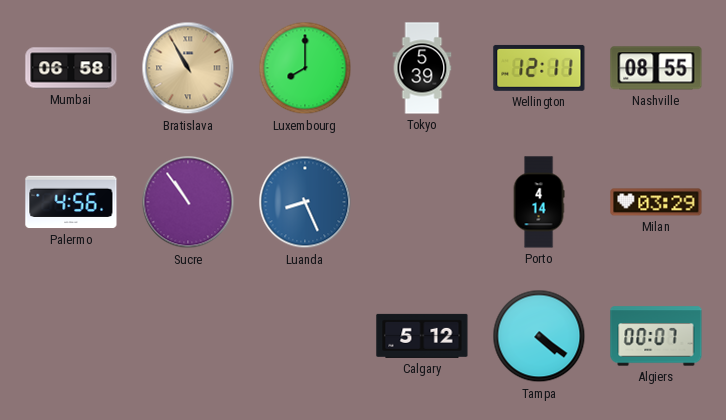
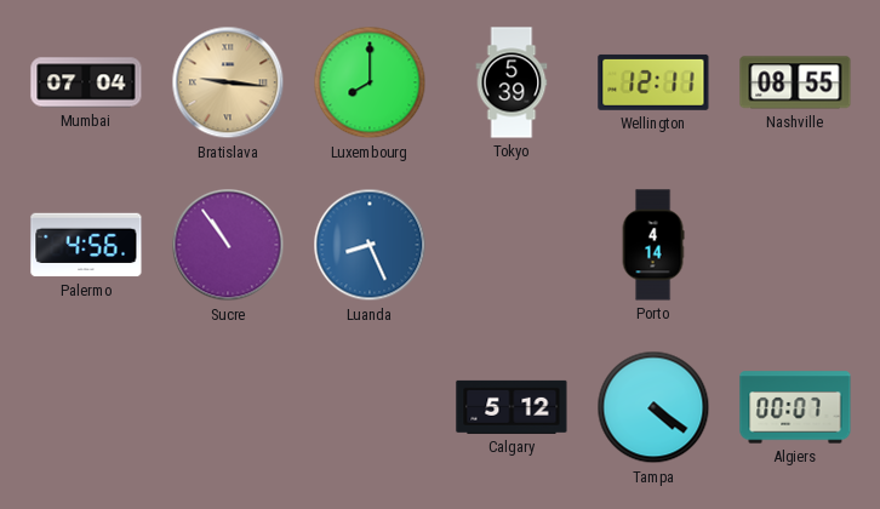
Mumbai: 06:58 -> 07:04 (86, 82)
Bratislava: 10:55 -> 9:16 (228, 82)
Milan: 03:29 -> none (656, 202)
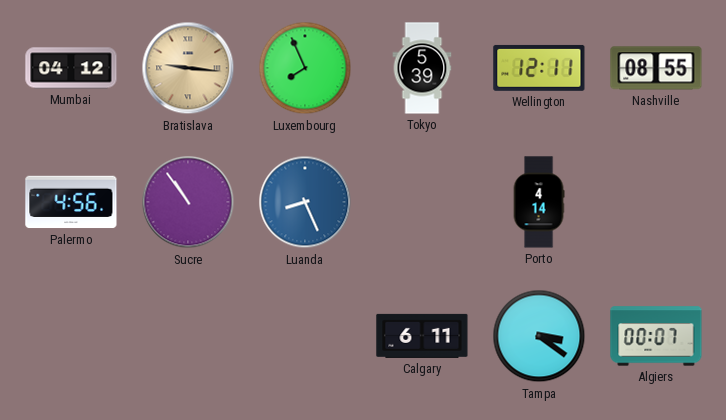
Mumbai: 07:04 -> 04:12 (71, 68)
Luxembourg: 8:00 -> 7:56 (305, 68)
Calgary: 5:12 -> 6:11 (422, 336)
Tampa: 4:21 -> 3:21 (539, 336)
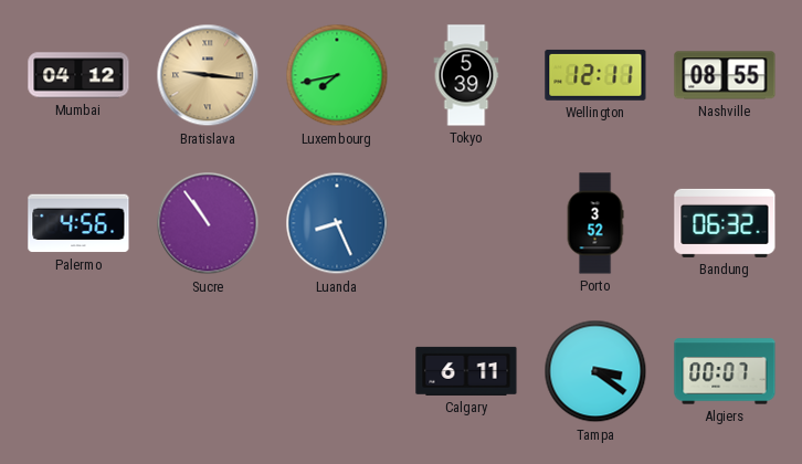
Luxembourg: 7:56 -> 7:43 (337, 75)
Porto: 4:14 -> 3:52 (595, 223)
Bandung: none -> 06:32 (725, 223)
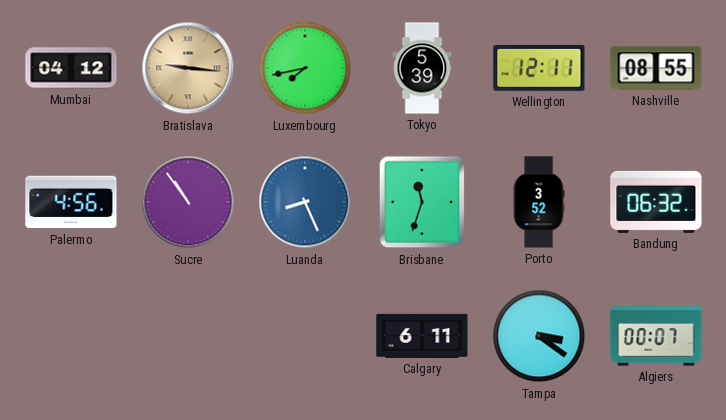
Brisbane: none -> 11:33 (422, 202)
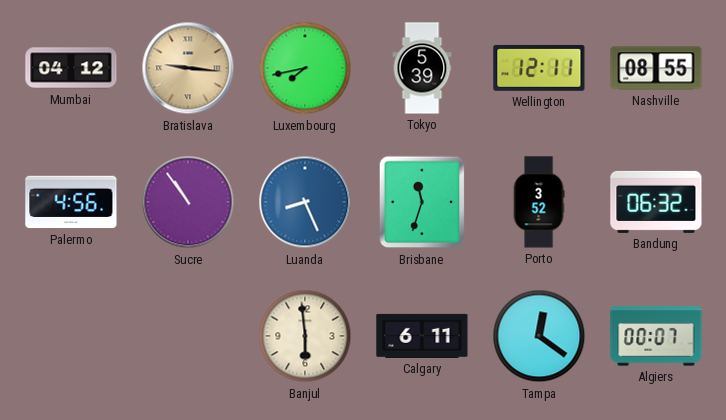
Banjul: none -> 5:59 (305, 336)
Tampa: 3:21 -> 12:21 (539, 336)
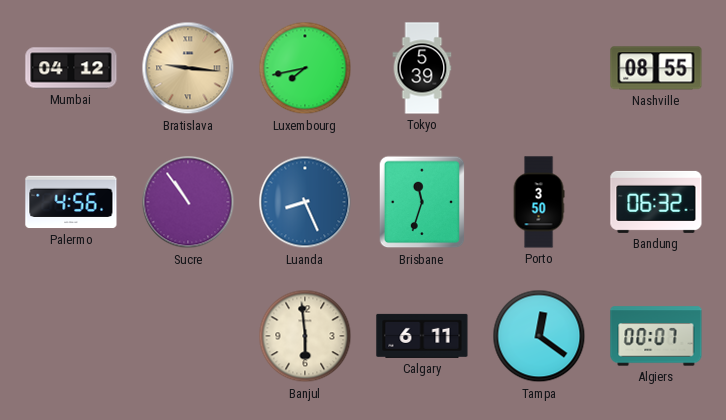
Wellington: 12:11 -> none (539, 68)
Porto: 3:52 -> 3:50 (539, 202)
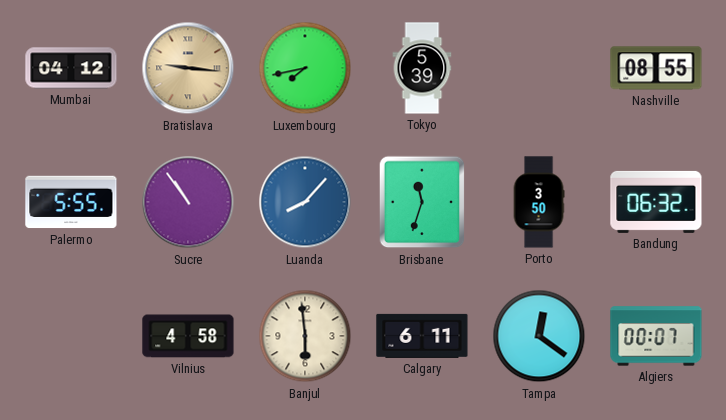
Palermo: 4:56 -> 5:55 (71, 202)
Luanda: 8:26 -> 8:07 (305, 202)
Vilnius: none -> 4:58 (188, 336)
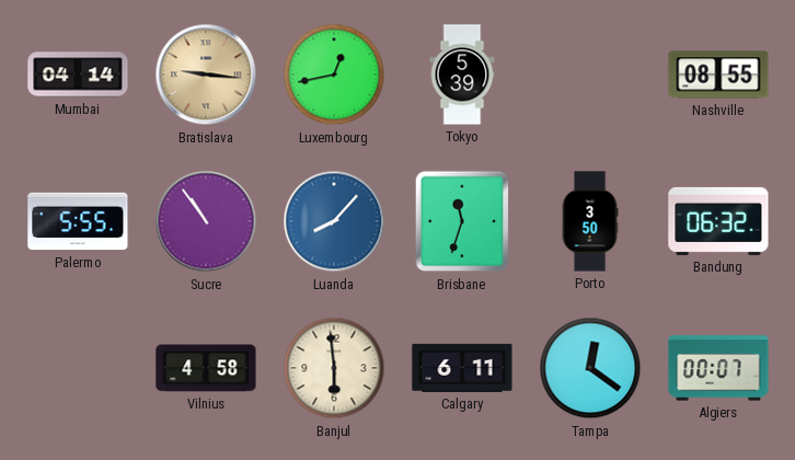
Mumbai: 04:12 -> 04:14 (78, 74)
Luxembourg: 7:43 -> 12:43 (334, 74)
